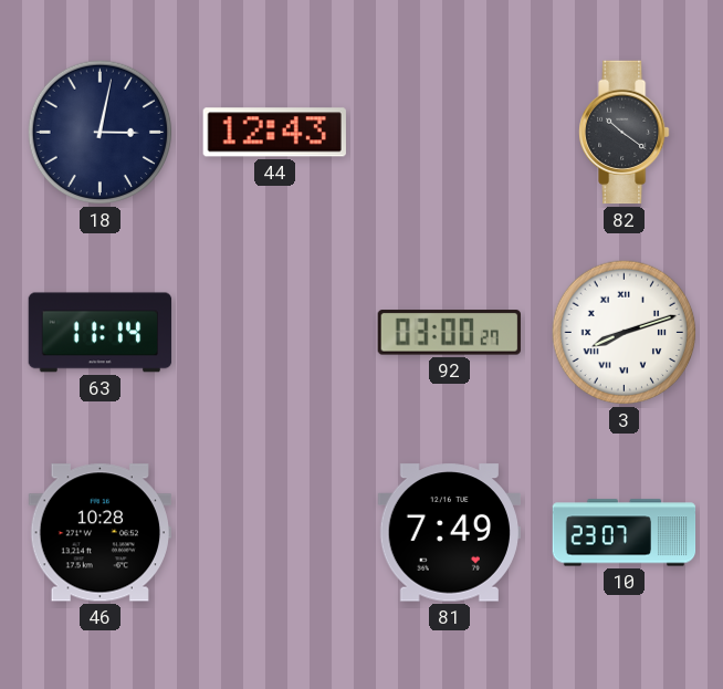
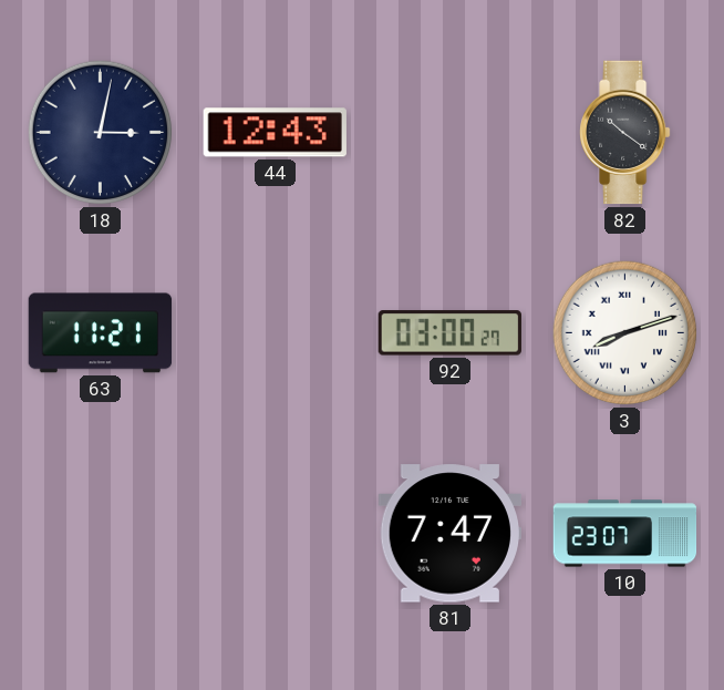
63: 11:14 -> 11:21 (101, 333)
46: 10:28 -> none (99, 533)
81: 7:49 -> 7:47 (449, 534)
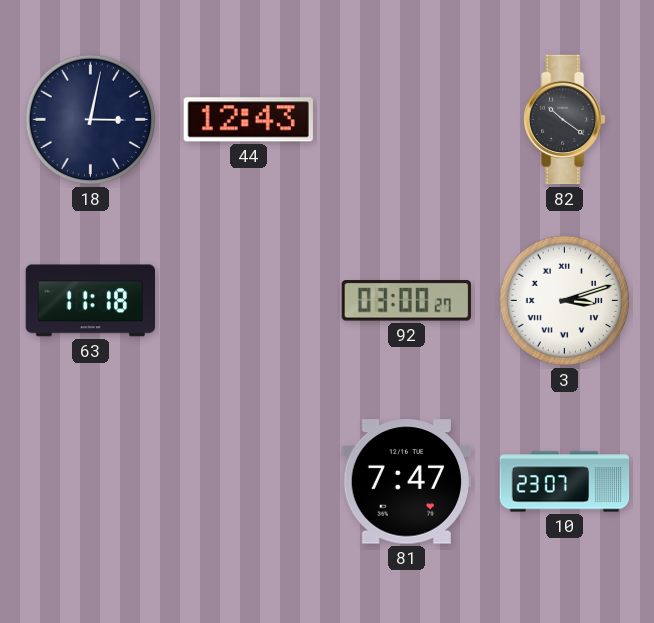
63: 11:21 -> 11:18 (91, 301)
3: 8:12 -> 3:12 (565, 301)
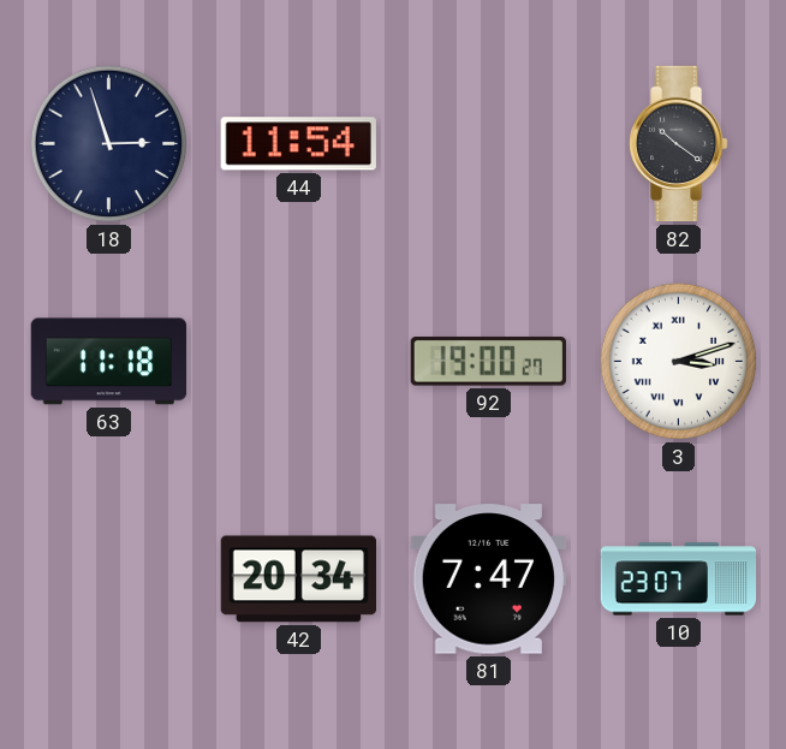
18: 3:02 -> 2:57 (109, 144)
44: 12:43 -> 11:54 (298, 144)
92: 03:00 -> 19:00 (488, 362)
42: none -> 20:34 (299, 579)
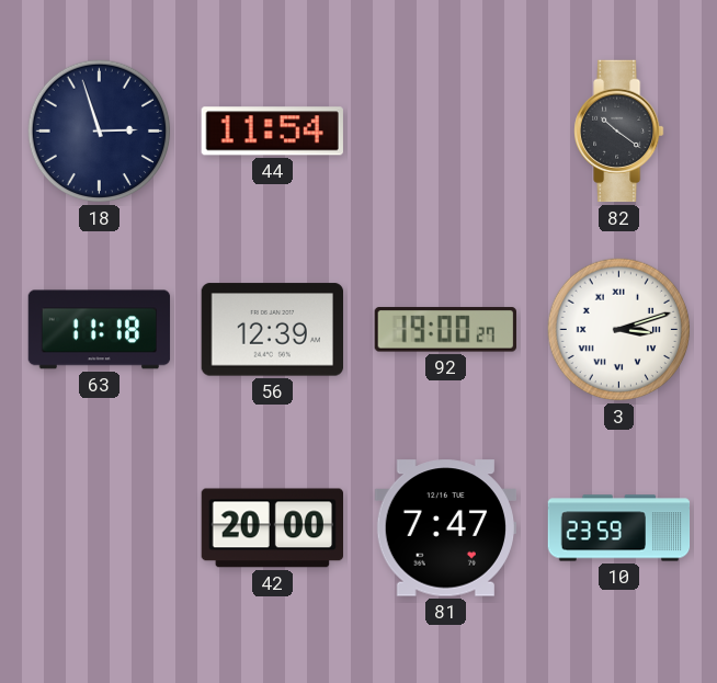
56: none -> 12:39 (272, 330)
42: 20:34 -> 20:00 (273, 528)
10: 23:07 -> 23:59 (619, 528)
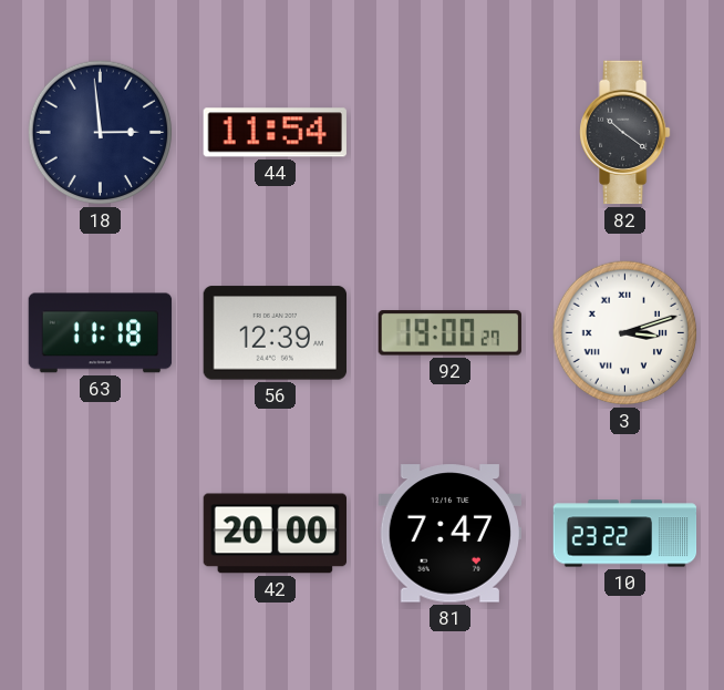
18: 2:57 -> 2:59 (101, 133)
10: 23:59 -> 23:22 (625, 534)
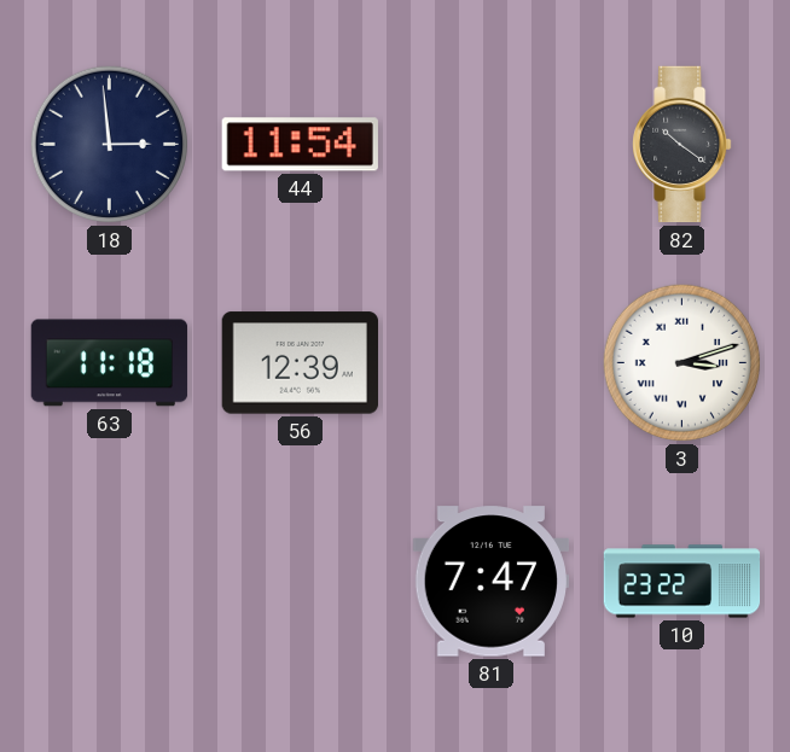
92: 19:00 -> none (449, 333)
42: 20:00 -> none (276, 534)
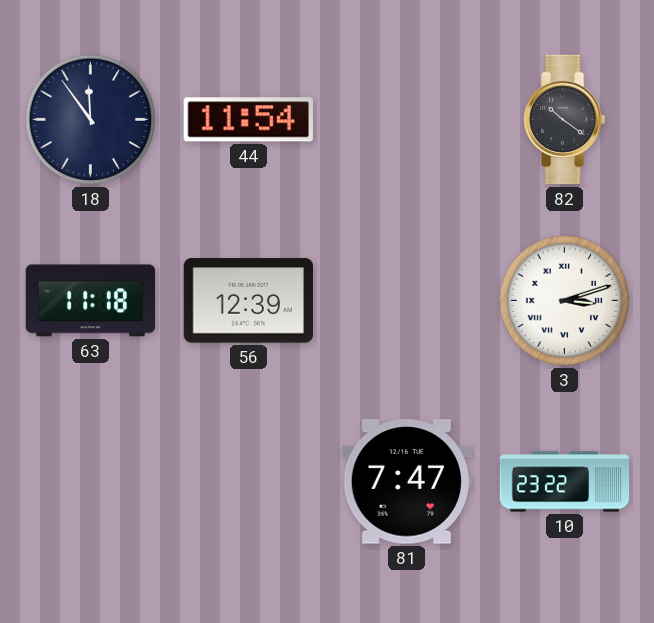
18: 2:59 -> 11:54 (91, 120)
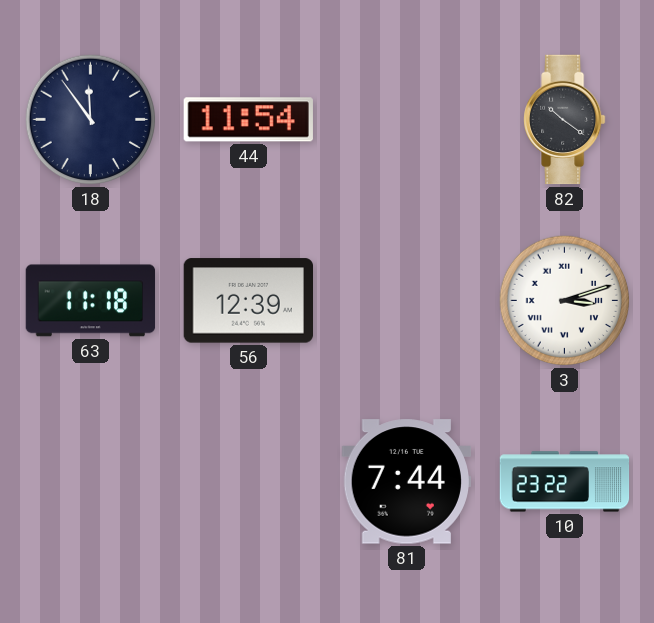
81: 7:47 -> 7:44 (406, 482)
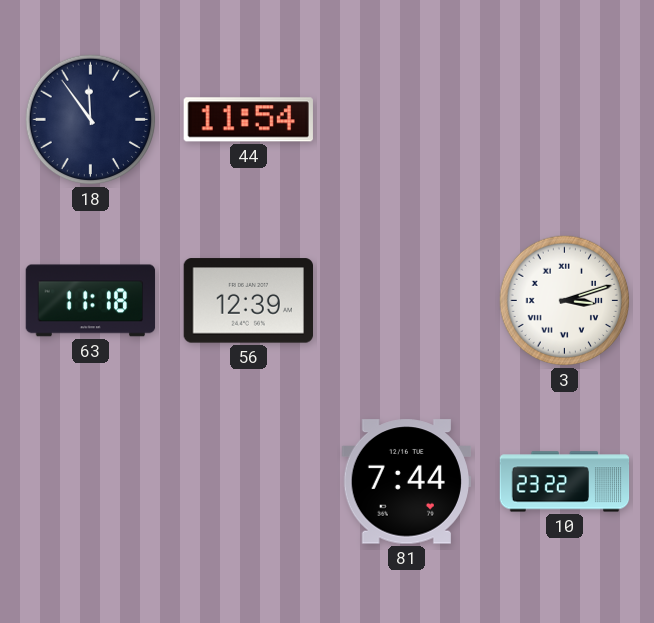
82: 10:21 -> none (565, 120)
